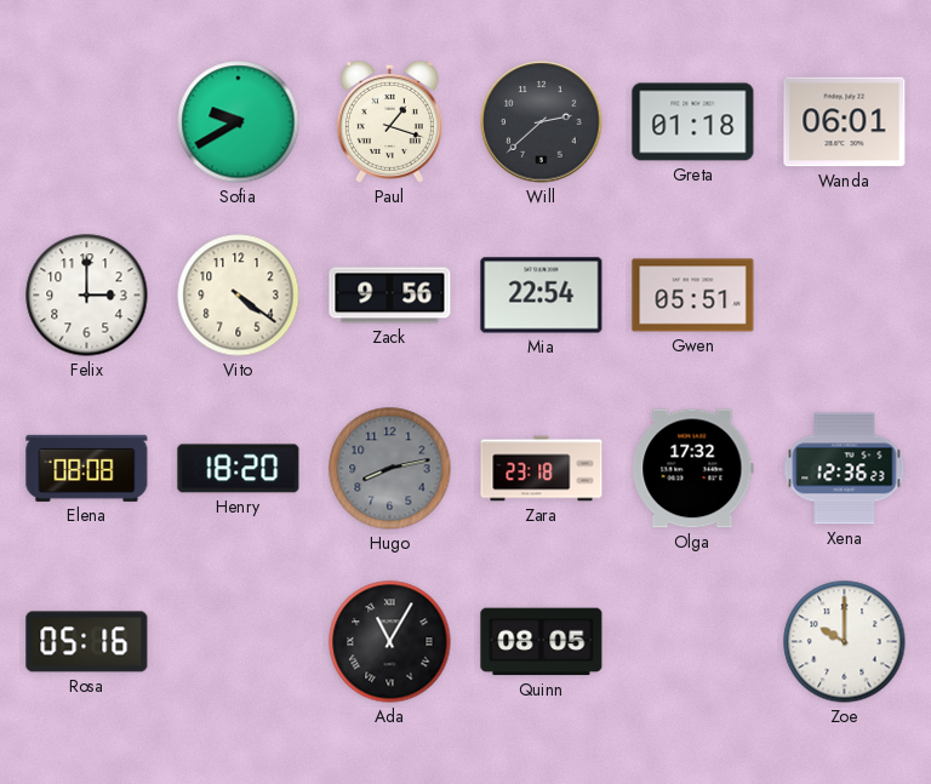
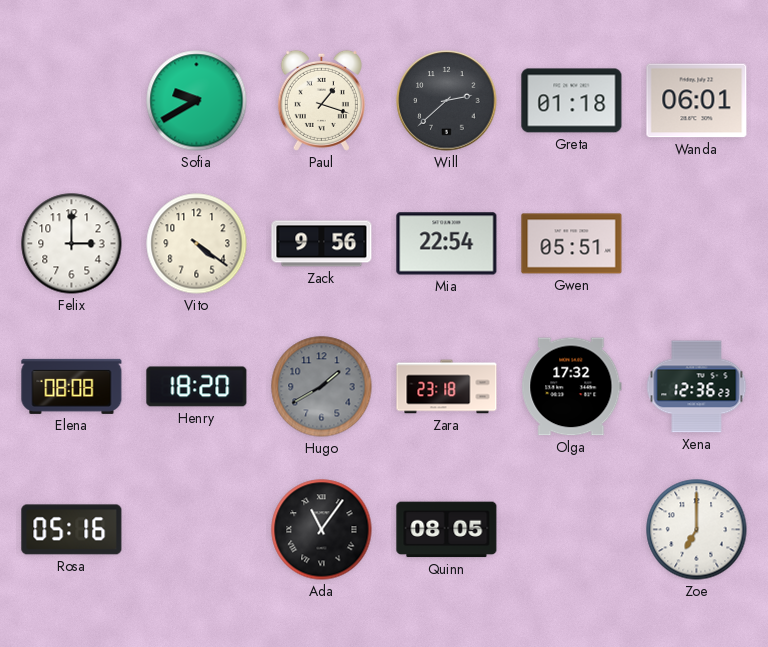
Hugo: 8:13 -> 1:40 (322, 387)
Ada: 11:05 -> 11:06 (322, 530)
Zoe: 10:00 -> 7:00 (697, 530)
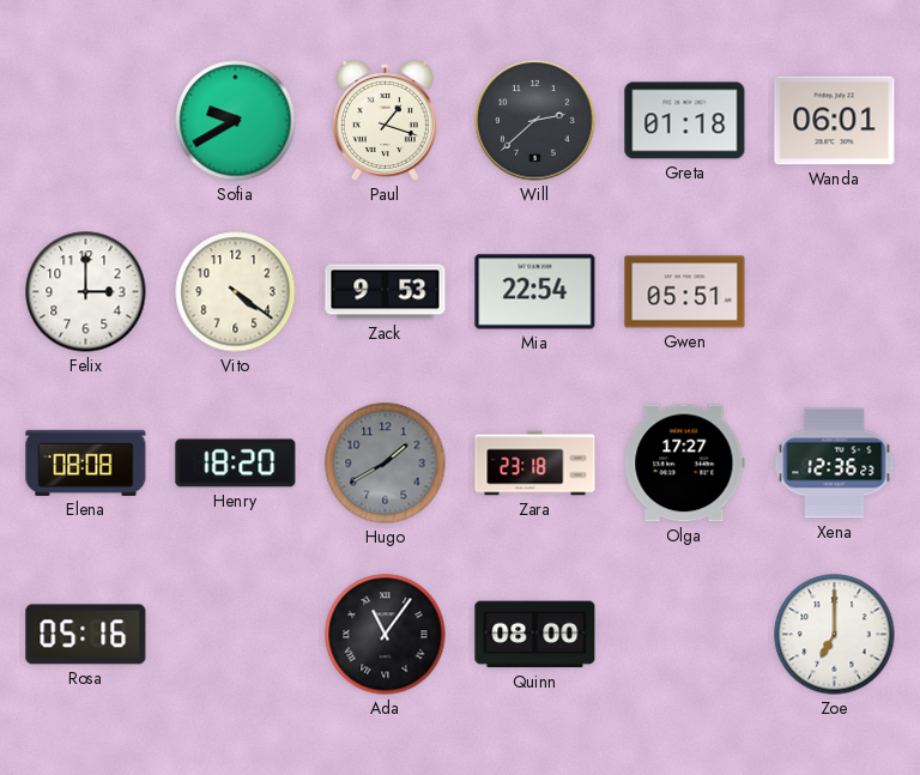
Zack: 9:56 -> 9:53 (386, 292)
Olga: 17:32 -> 17:27 (685, 464)
Quinn: 08:05 -> 08:00 (535, 635)
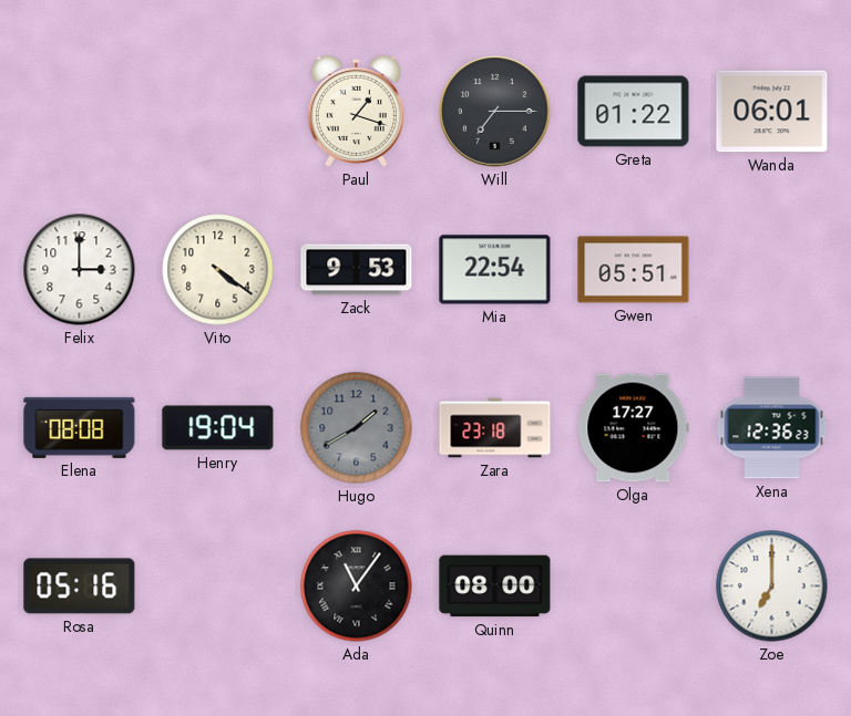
Sofia: 9:40 -> none (236, 121)
Will: 2:38 -> 7:15 (495, 112)
Greta: 01:18 -> 01:22 (634, 112)
Henry: 18:20 -> 19:04 (218, 428)
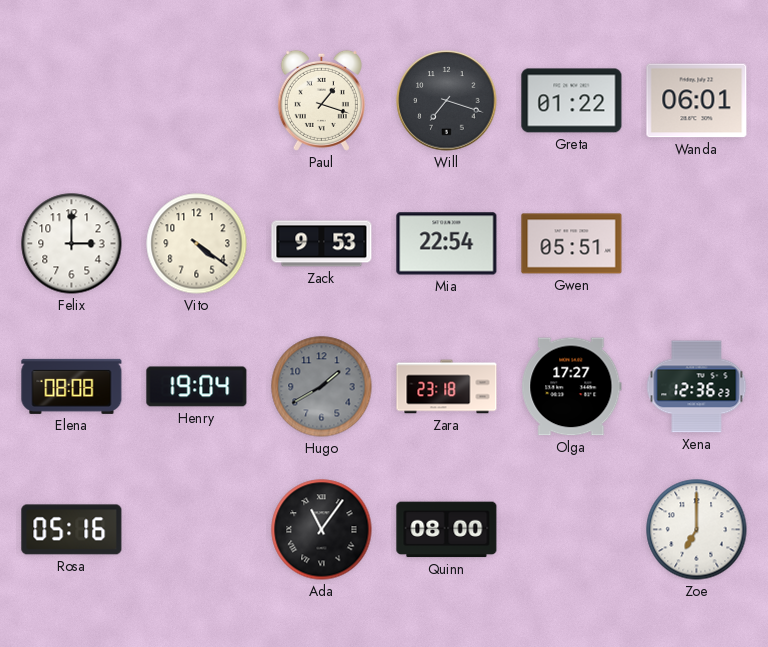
Will: 7:15 -> 7:18 (447, 101)
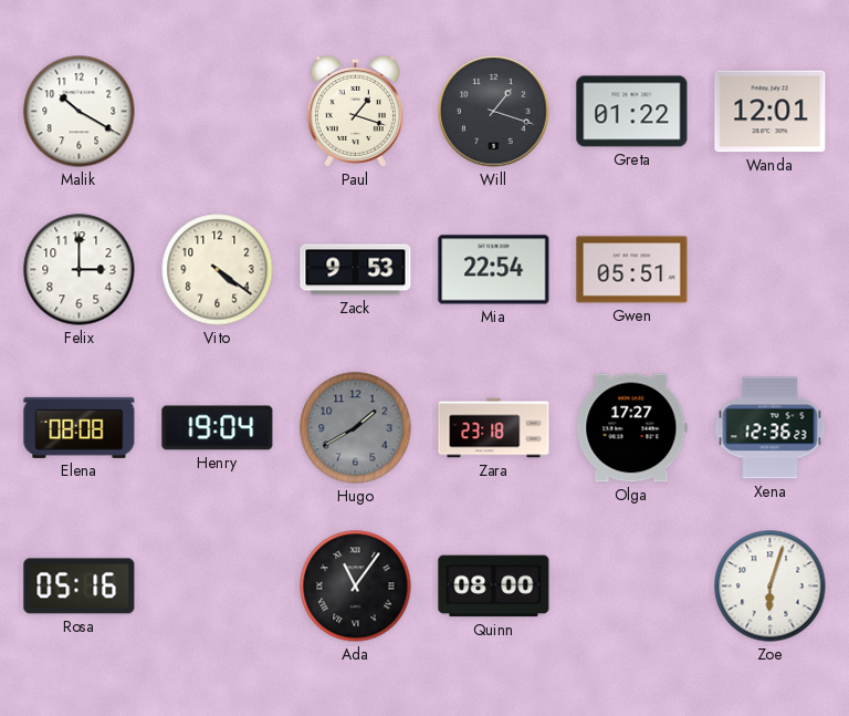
Malik: none -> 10:20 (80, 112)
Will: 7:18 -> 1:18 (494, 112)
Wanda: 06:01 -> 12:01 (771, 112)
Zoe: 7:00 -> 6:03 (771, 587)
